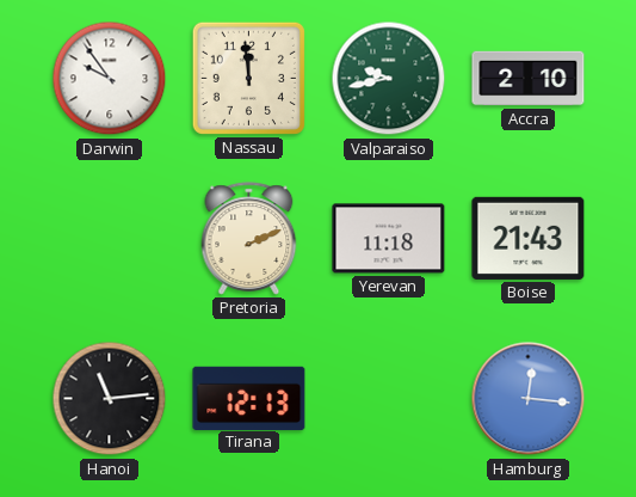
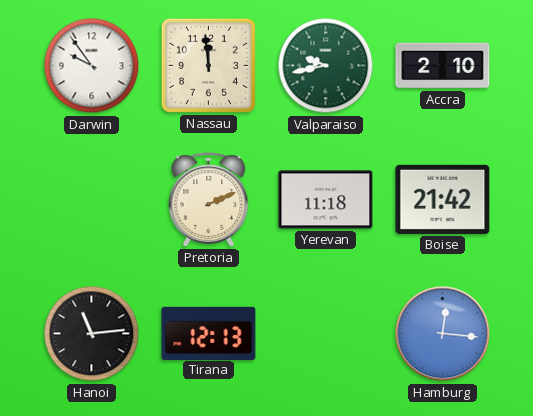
Boise: 21:43 -> 21:42 (443, 199)
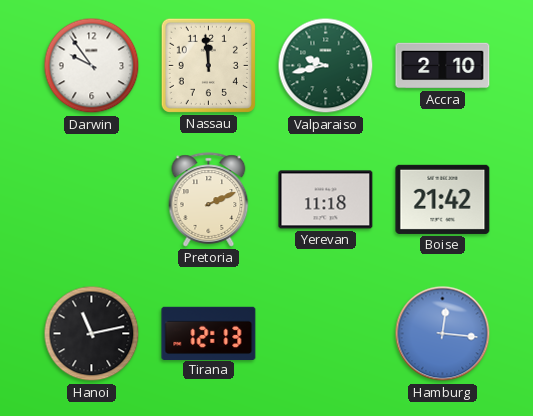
Hanoi: 11:14 -> 11:13 (92, 334)
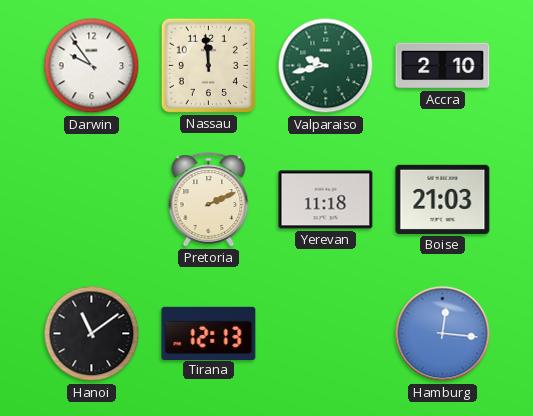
Boise: 21:42 -> 21:03 (443, 199)
Hanoi: 11:13 -> 11:09 (92, 334)
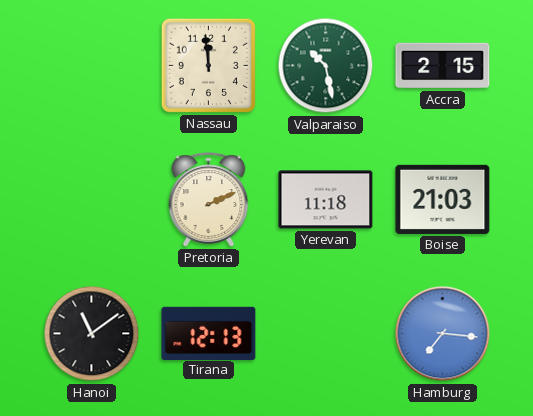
Darwin: 9:54 -> none (92, 66)
Valparaiso: 9:43 -> 10:28 (326, 66)
Accra: 2:10 -> 2:15 (443, 66)
Hamburg: 12:16 -> 7:16 (443, 334)
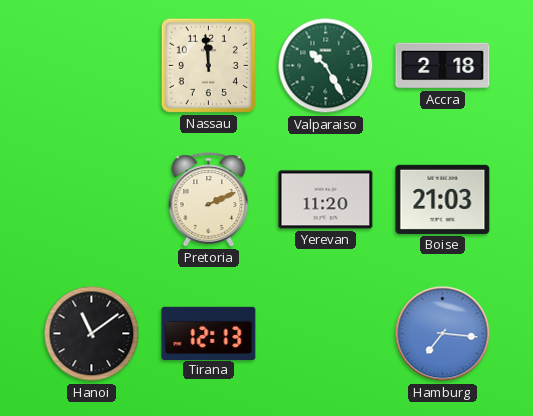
Valparaiso: 10:28 -> 10:25 (326, 66)
Accra: 2:15 -> 2:18 (443, 66)
Yerevan: 11:18 -> 11:20 (326, 200)
